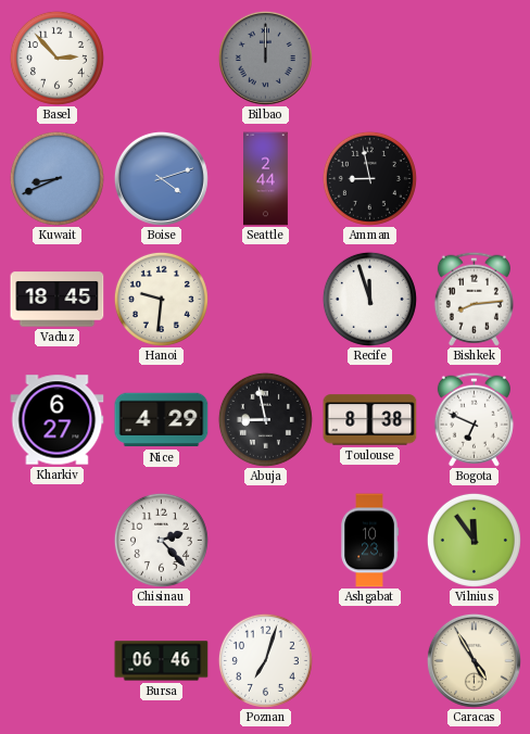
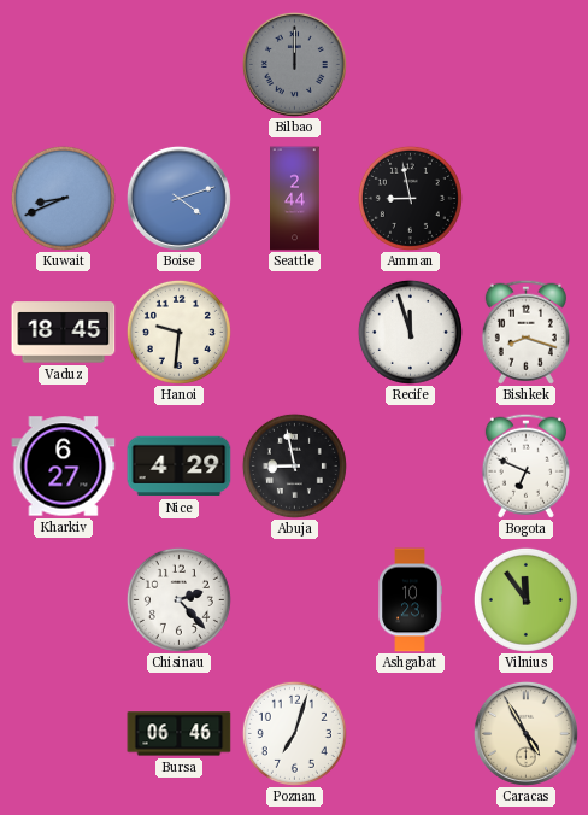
Basel: 2:53 -> none (56, 58)
Bishkek: 8:14 -> 8:18 (525, 332)
Toulouse: 8:38 -> none (370, 420)
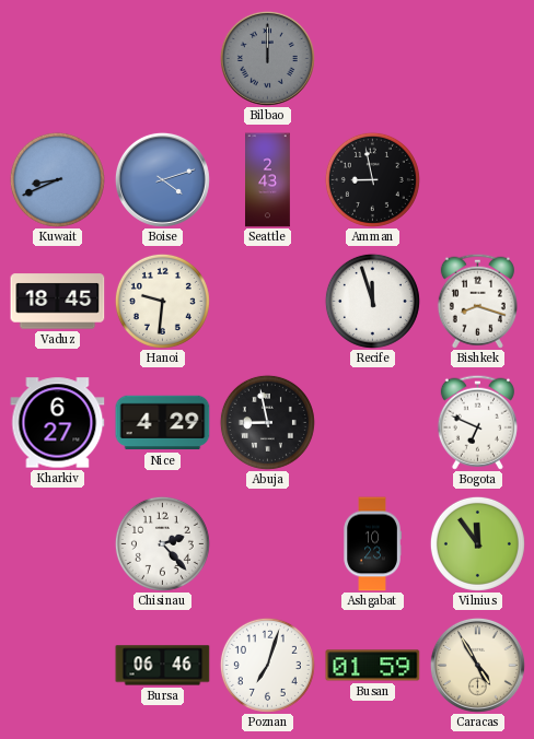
Seattle: 2:44 -> 2:43 (268, 180)
Busan: none -> 01:59 (373, 666)
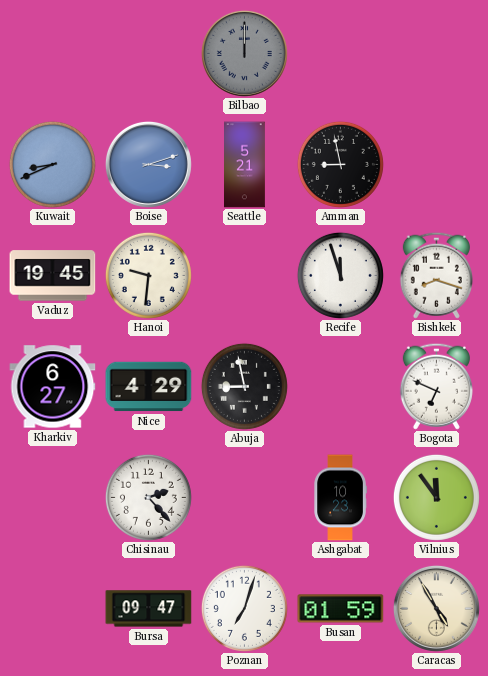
Boise: 4:12 -> 3:12 (148, 164)
Seattle: 2:43 -> 5:21 (245, 165)
Vaduz: 18:45 -> 19:45 (53, 276)
Bursa: 06:46 -> 09:47 (149, 609)
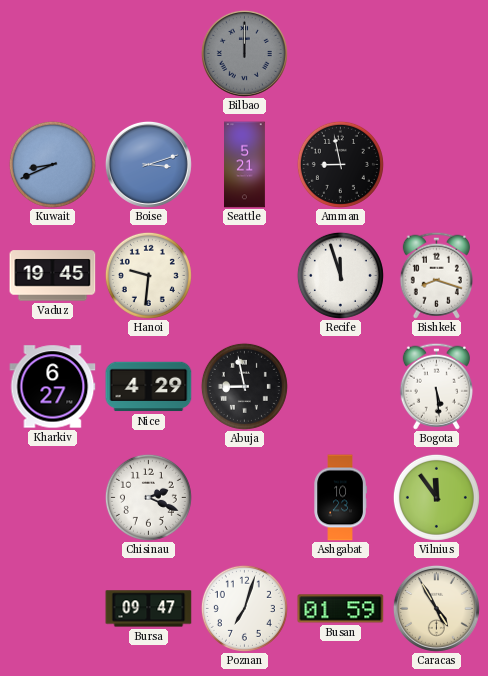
Bogota: 6:49 -> 5:29 (436, 386)
Chisinau: 2:23 -> 2:19 (148, 497)
